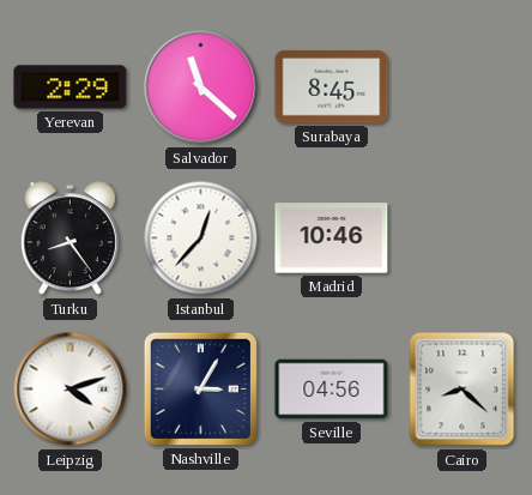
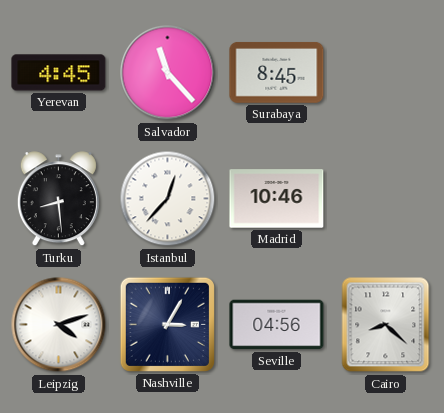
Yerevan: 2:29 -> 4:45 (59, 73)
Salvador: 11:22 -> 11:23 (168, 73)
Turku: 8:24 -> 8:29 (58, 199)
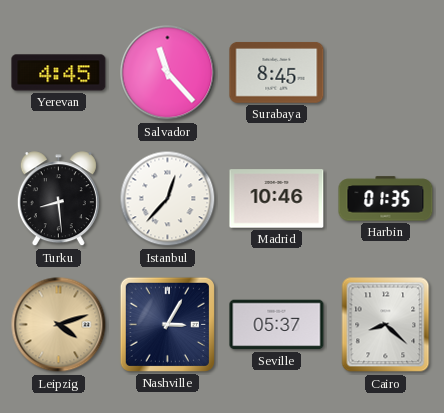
Harbin: none -> 01:35 (386, 199)
Leipzig dial: white -> champagne (59, 325)
Seville: 04:56 -> 05:37 (277, 325)
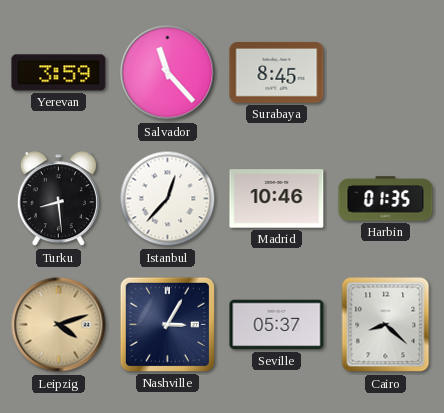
Yerevan: 4:45 -> 3:59 (59, 73)
